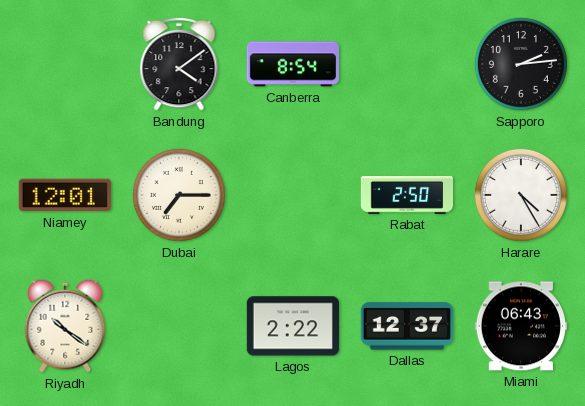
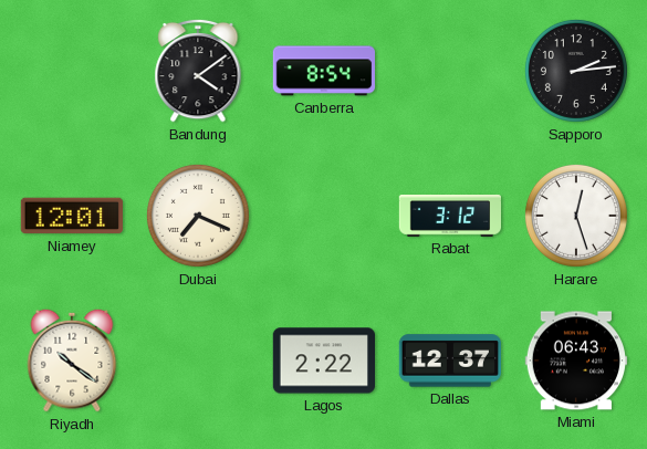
Dubai: 7:15 -> 7:19 (198, 216)
Rabat: 2:50 -> 3:12 (449, 217)
Harare: 4:25 -> 12:27 (576, 216)
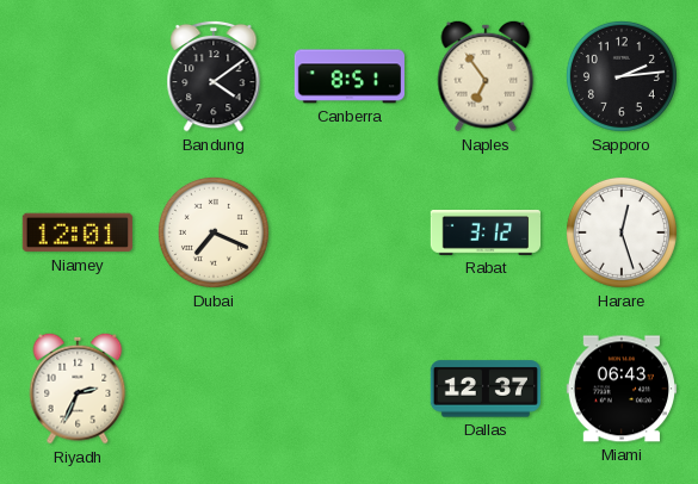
Canberra: 8:54 -> 8:51 (348, 76)
Naples: none -> 6:54 (486, 76)
Riyadh: 10:21 -> 2:34 (78, 389)
Lagos: 2:22 -> none (323, 361)
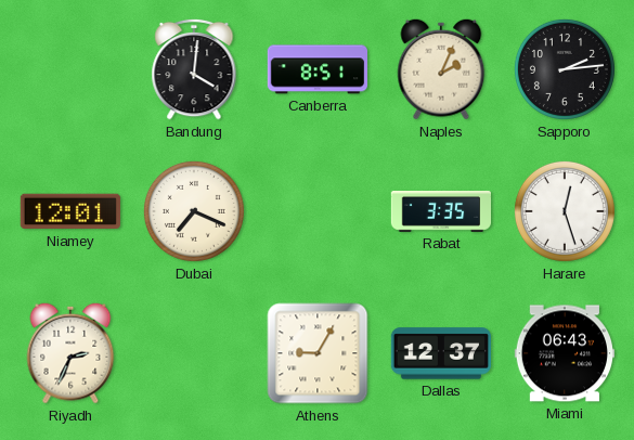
Bandung: 4:09 -> 4:01 (194, 69)
Naples: 6:54 -> 2:04 (441, 69)
Rabat: 3:12 -> 3:35 (440, 212)
Athens: none -> 9:05 (318, 353)
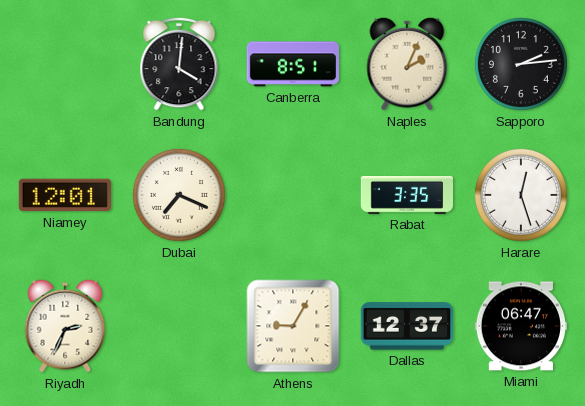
Miami: 06:43 -> 06:47 (520, 326)
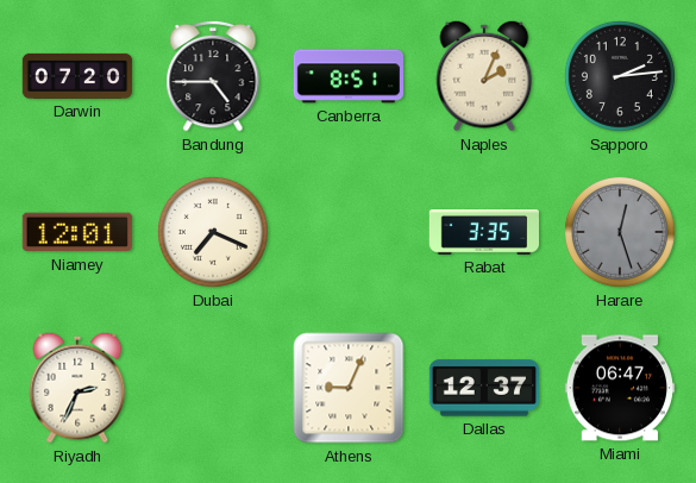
Darwin: none -> 07:20 (77, 76)
Bandung: 4:01 -> 4:45 (213, 76)
Harare dial: white -> grey (620, 232)
Athens: 9:05 -> 9:04 (349, 388)
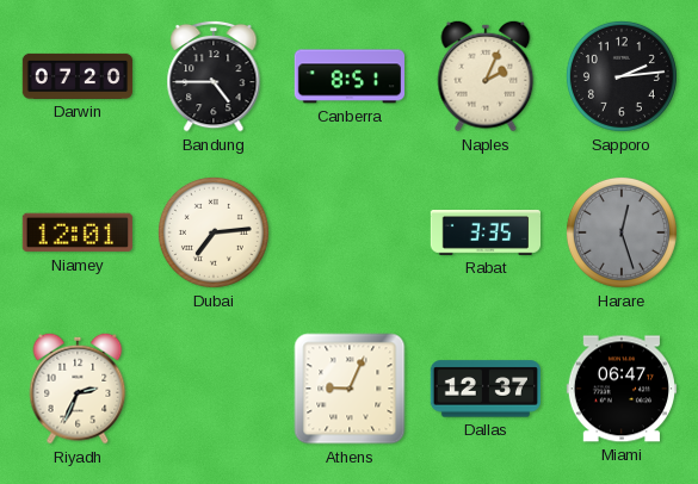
Dubai: 7:19 -> 7:14 (214, 232)
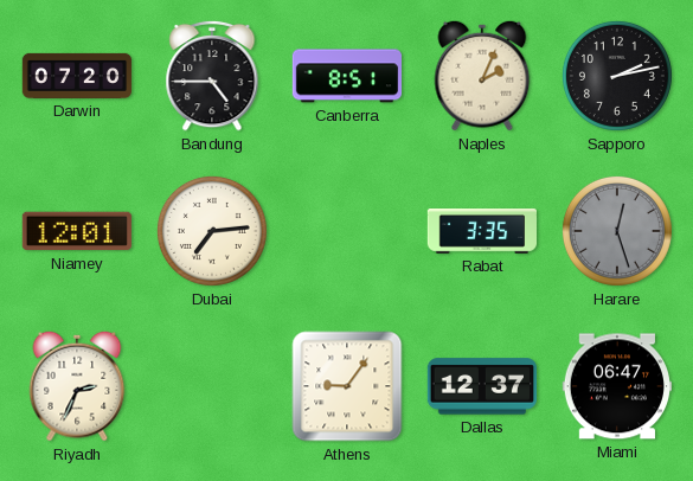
Sapporo: 2:14 -> 2:13 (617, 76)
Athens: 9:04 -> 9:06 (347, 386)
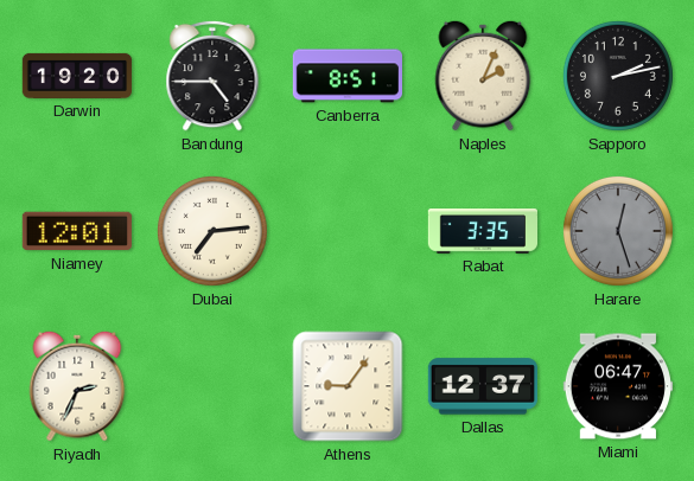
Darwin: 07:20 -> 19:20 (77, 76)
